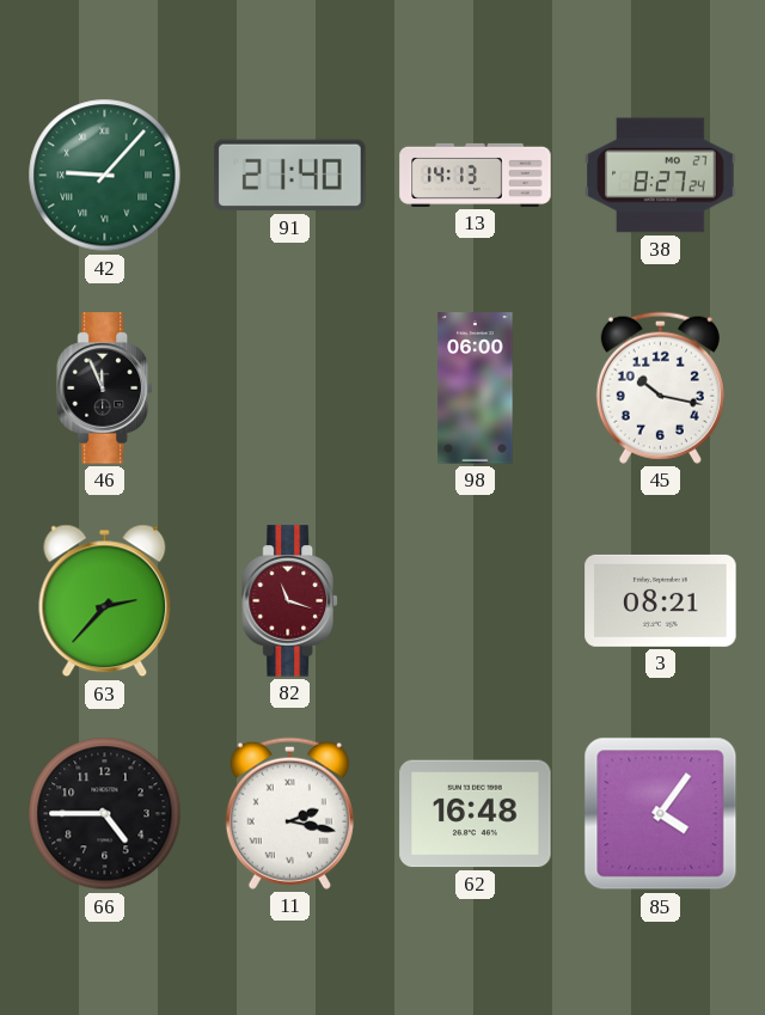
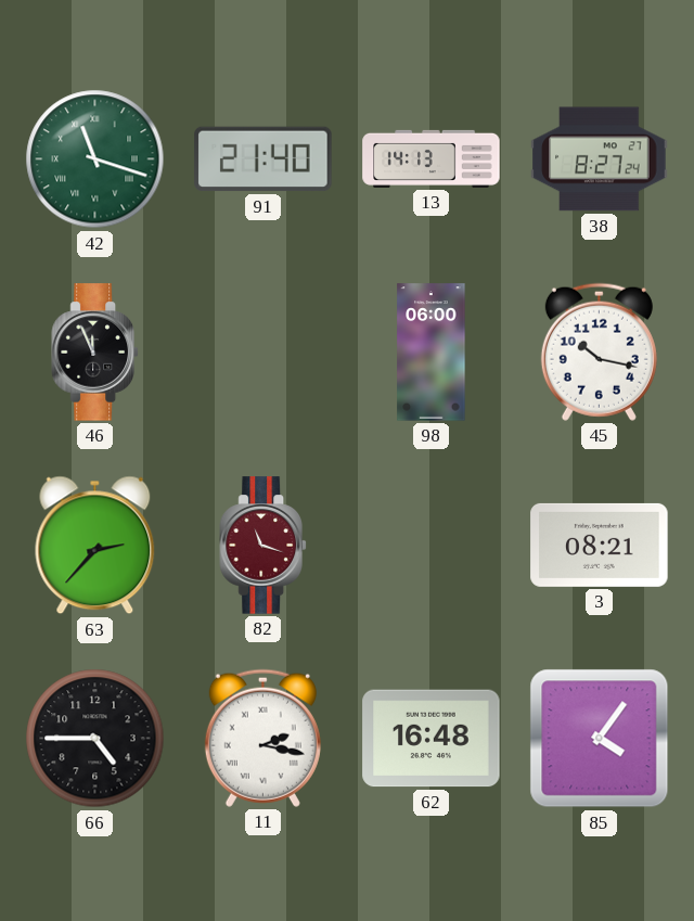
42: 9:07 -> 11:18 (95, 159)
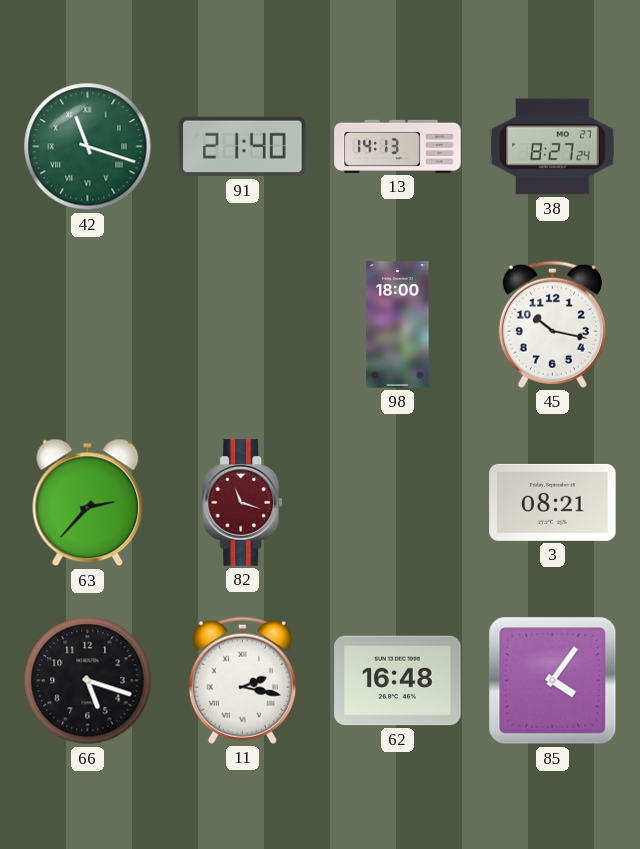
46: 11:56 -> none (94, 353)
98: 06:00 -> 18:00 (398, 325)
66: 4:45 -> 5:18 (88, 681)
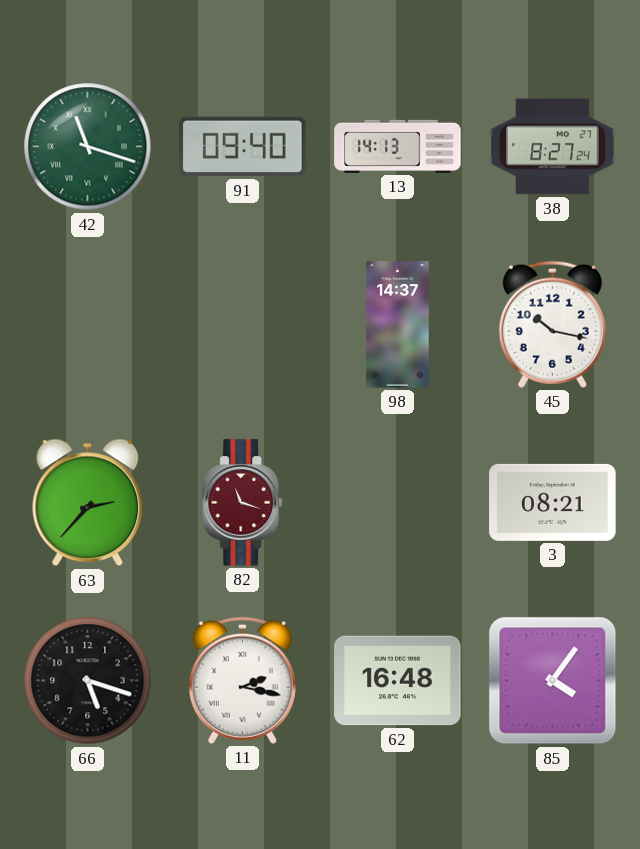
91: 21:40 -> 09:40 (243, 147)
98: 18:00 -> 14:37 (398, 325)
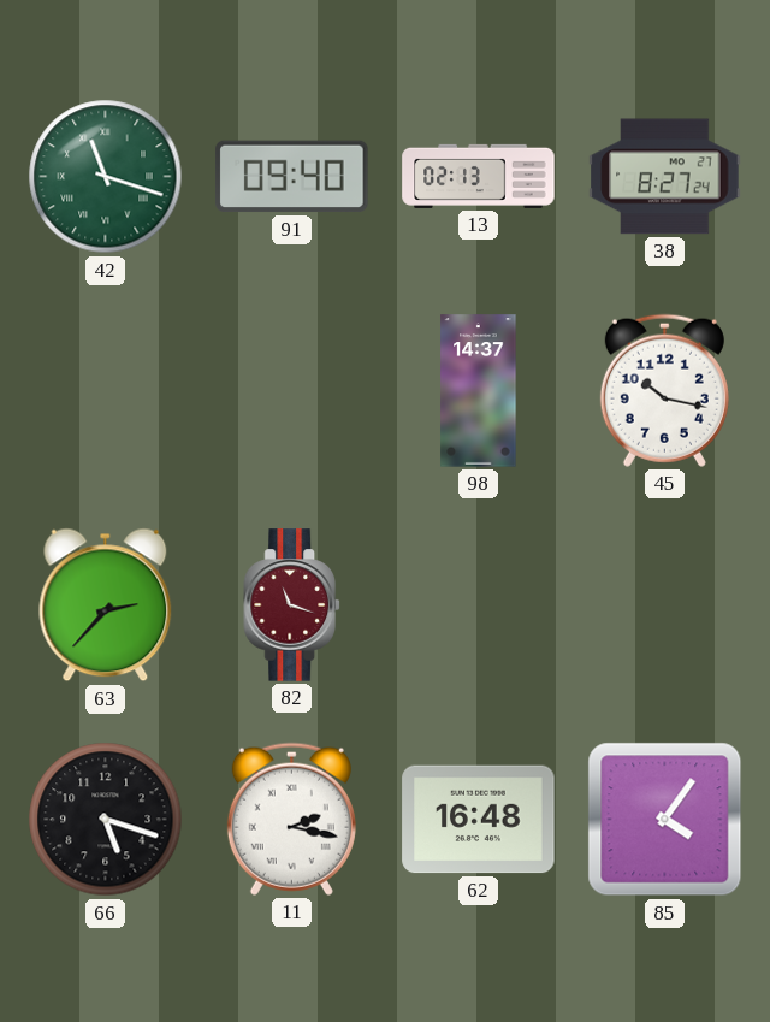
13: 14:13 -> 02:13 (479, 176)
3: 08:21 -> none (553, 502)
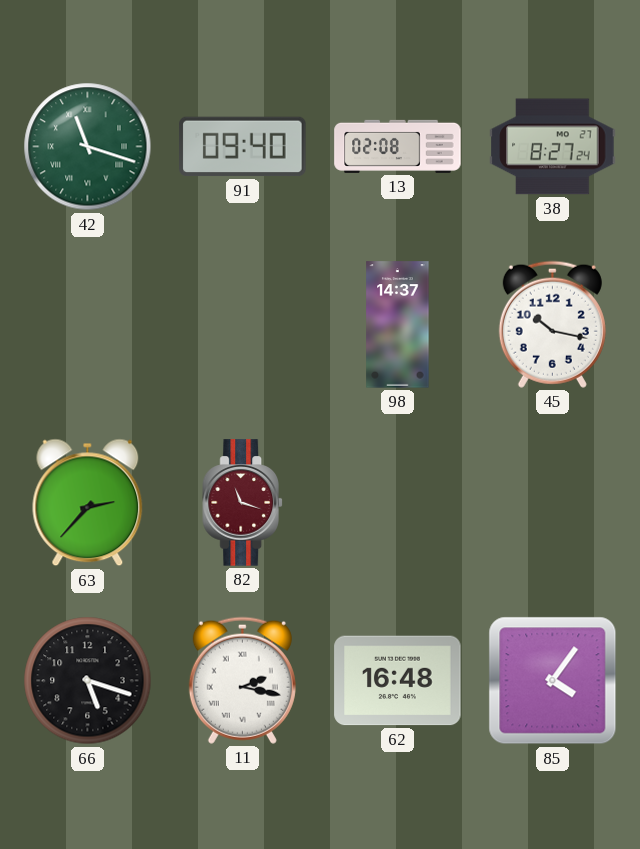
13: 02:13 -> 02:08 (398, 146)
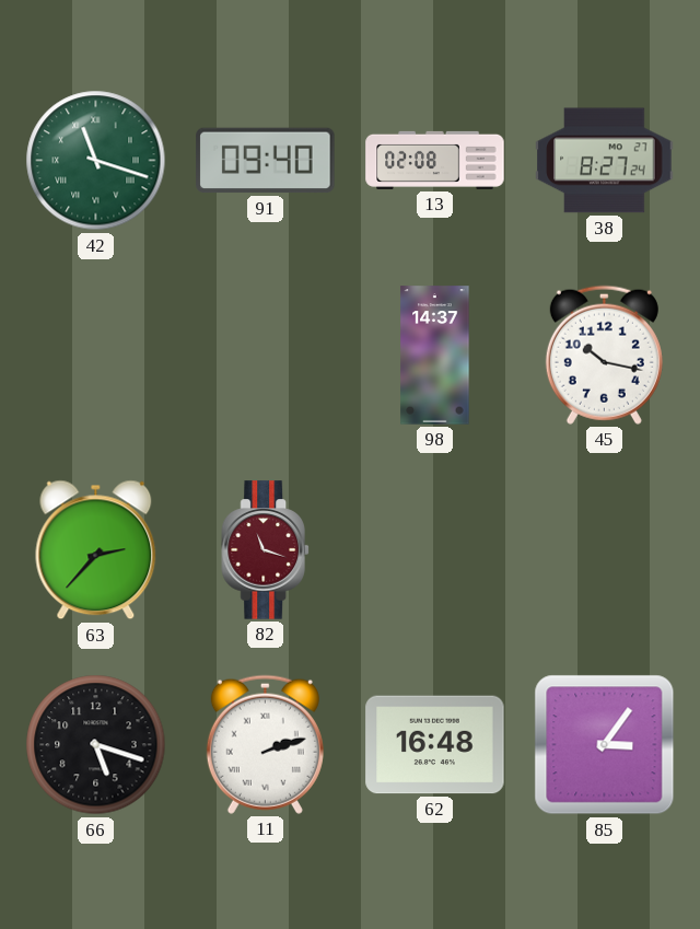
11: 2:17 -> 2:12 (265, 744)
85: 4:06 -> 3:06 (605, 745)
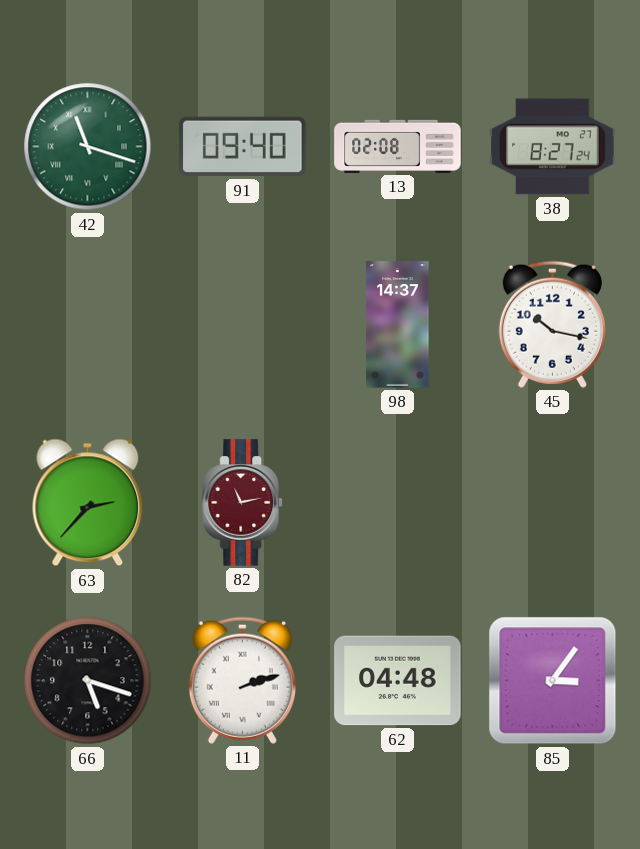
82: 11:18 -> 11:13 (242, 503)
62: 16:48 -> 04:48 (398, 681)
